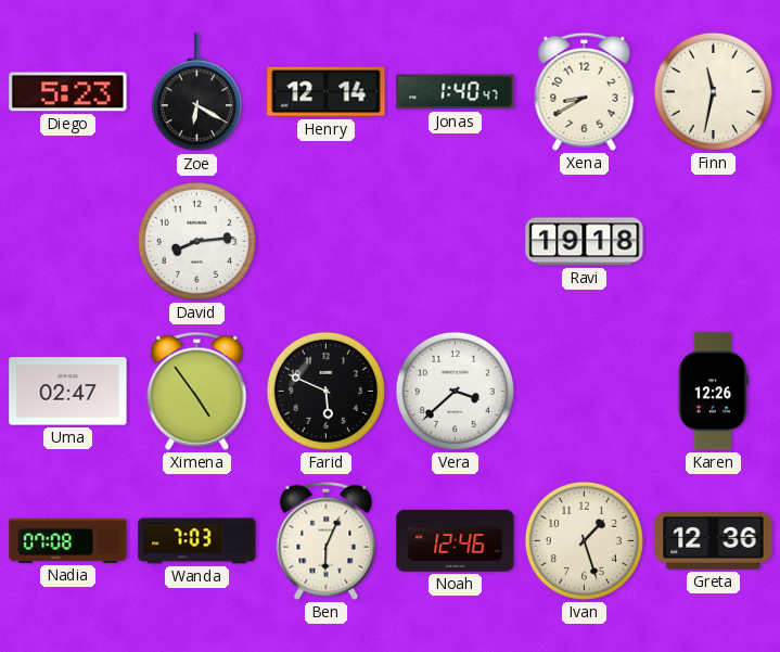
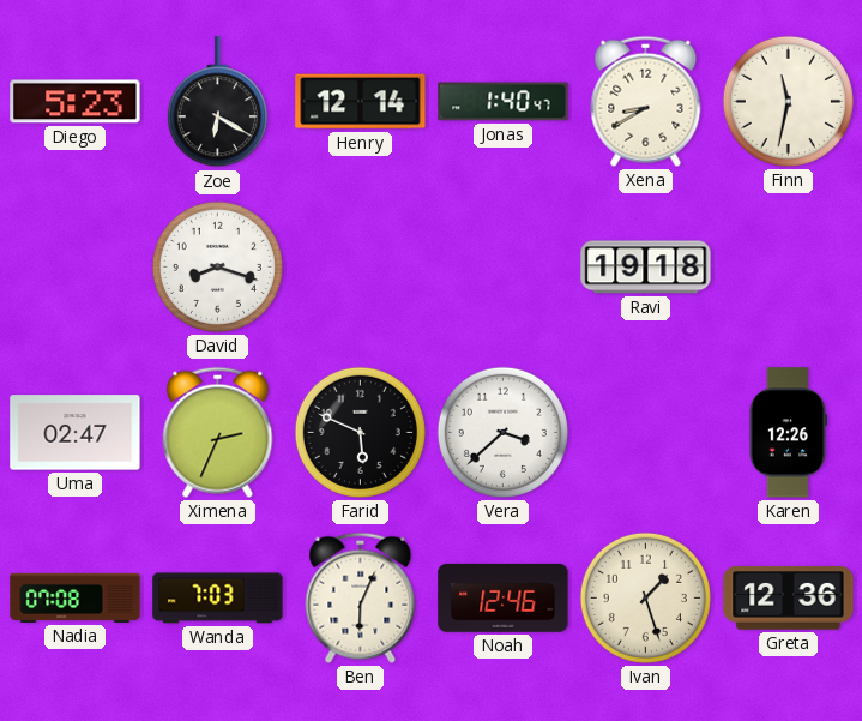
David: 8:14 -> 8:18 (217, 266)
Ximena: 4:54 -> 2:34 (218, 432)
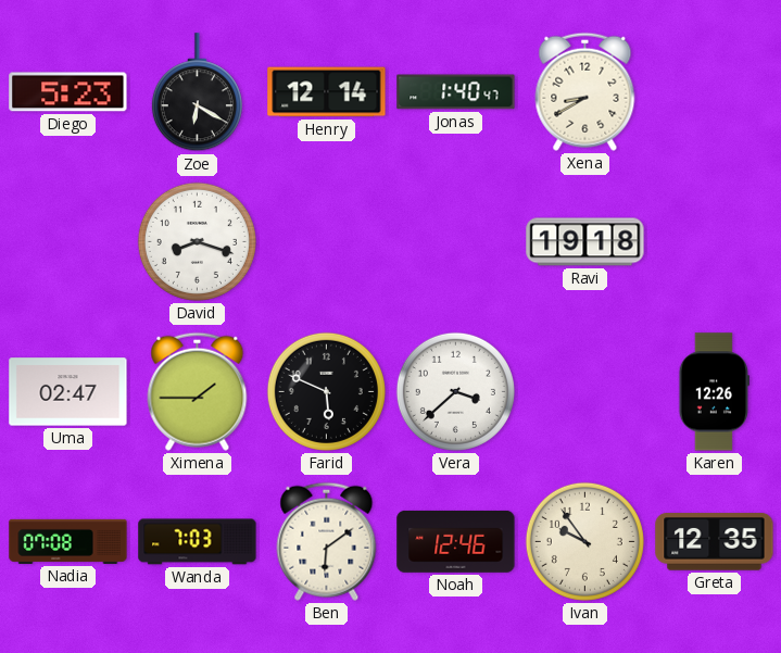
Finn: 11:32 -> none (788, 101)
Ximena: 2:34 -> 1:45 (198, 391)
Ben: 6:04 -> 6:09 (327, 541)
Ivan: 1:27 -> 9:54 (584, 541)
Greta: 12:36 -> 12:35 (715, 542)
